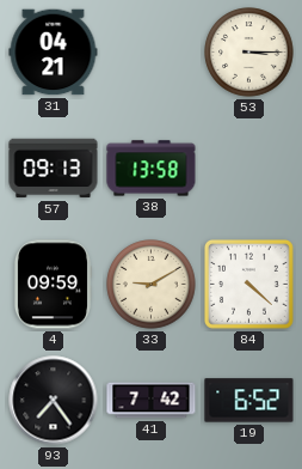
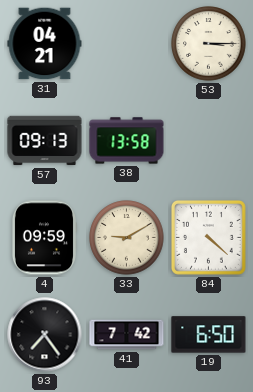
19: 6:52 -> 6:50 (209, 335)
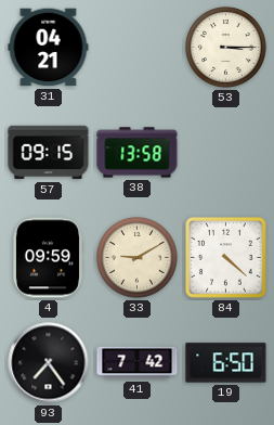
57: 09:13 -> 09:15 (49, 153)
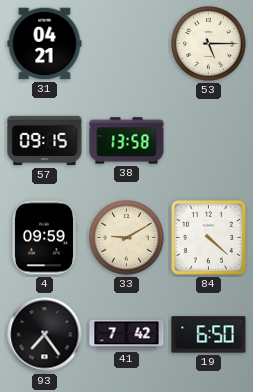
53: 3:15 -> 5:15 (209, 44)
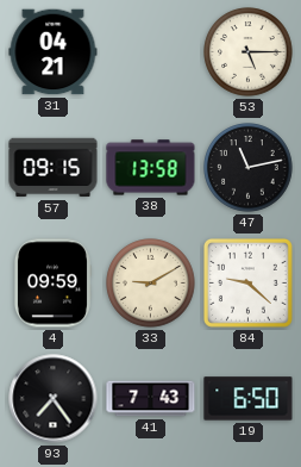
47: none -> 11:13 (249, 168)
84: 4:22 -> 9:22 (247, 282)
41: 7:42 -> 7:43 (151, 399)
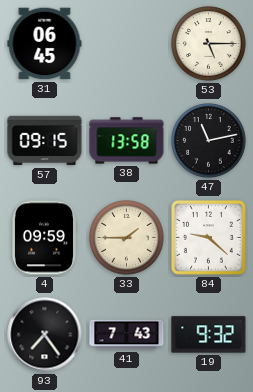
31: 04:21 -> 06:45 (45, 44)
33: 9:10 -> 1:45 (127, 238)
19: 6:50 -> 9:32 (209, 335)
